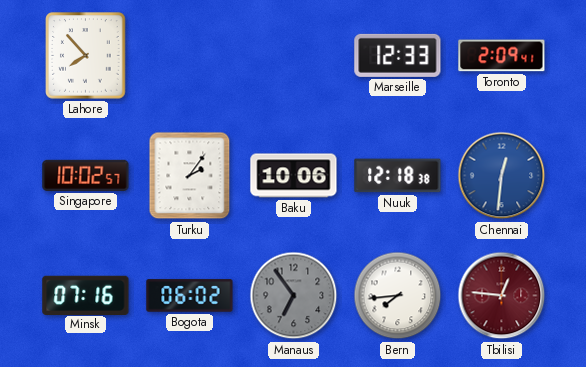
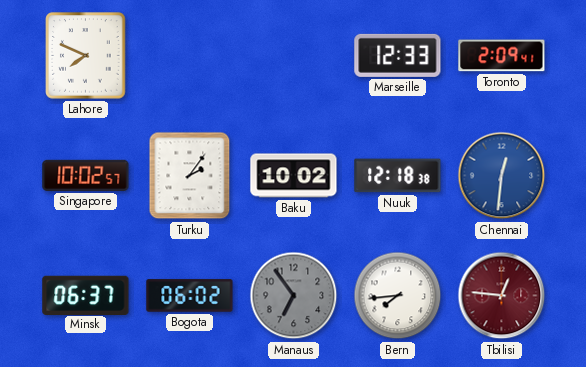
Lahore: 7:53 -> 7:49 (86, 56)
Baku: 10:06 -> 10:02 (294, 176)
Minsk: 07:16 -> 06:37 (86, 295)
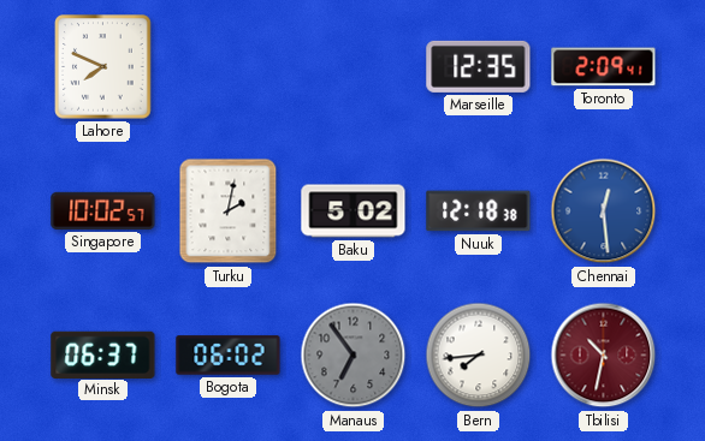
Marseille: 12:33 -> 12:35 (479, 66)
Turku: 2:06 -> 2:02 (229, 211)
Baku: 10:02 -> 5:02 (354, 211)
Chennai: 12:31 -> 12:29 (604, 211)
Tbilisi: 12:46 -> 10:32 (604, 356)
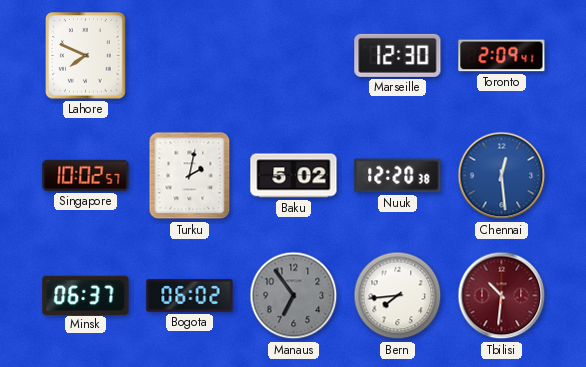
Marseille: 12:35 -> 12:30 (398, 55)
Nuuk: 12:18 -> 12:20 (398, 176)
Tbilisi: 10:32 -> 10:31 (502, 296)
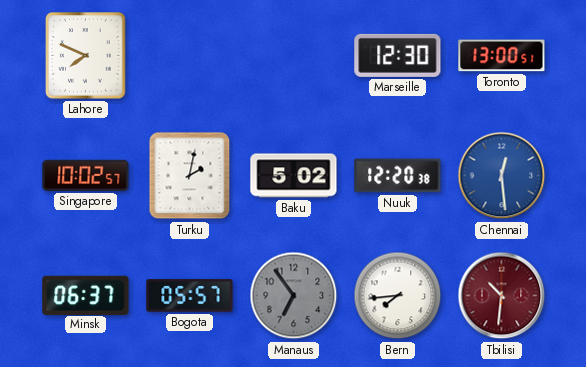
Toronto: 2:09 -> 13:00 (502, 56)
Bogota: 06:02 -> 05:57 (190, 296)
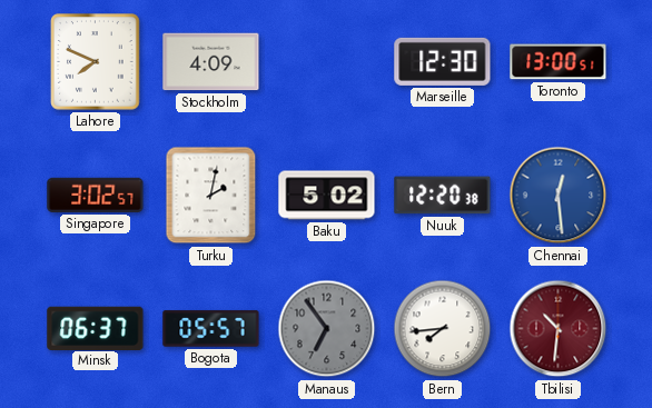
Stockholm: none -> 4:09 (211, 62)
Singapore: 10:02 -> 3:02 (96, 195)
